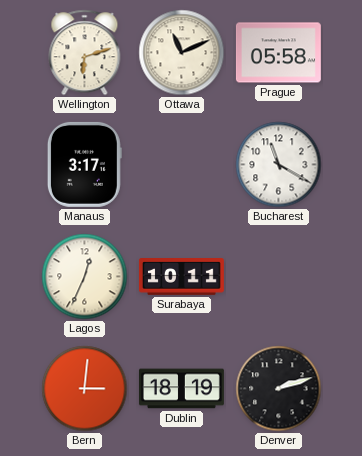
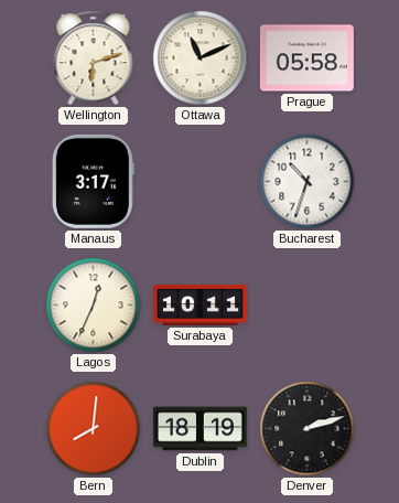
Bucharest: 11:20 -> 10:33 (308, 182)
Bern: 3:01 -> 8:01 (94, 429)
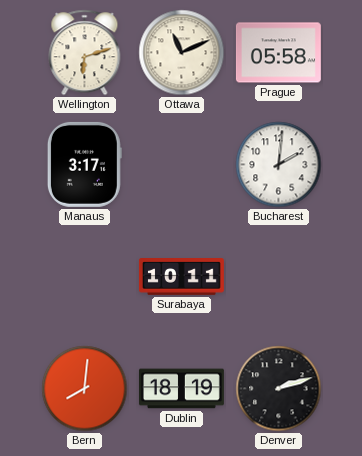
Bucharest: 10:33 -> 2:01 (279, 165)
Lagos: 12:34 -> none (94, 306)
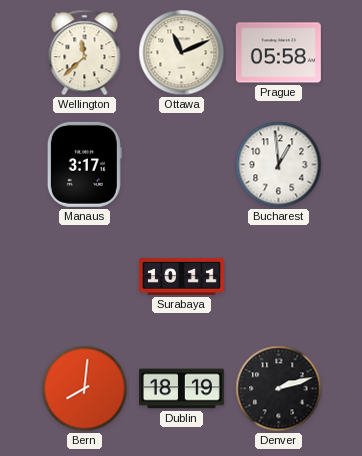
Wellington: 6:12 -> 11:38 (85, 53)
Bucharest: 2:01 -> 12:59 (279, 165)
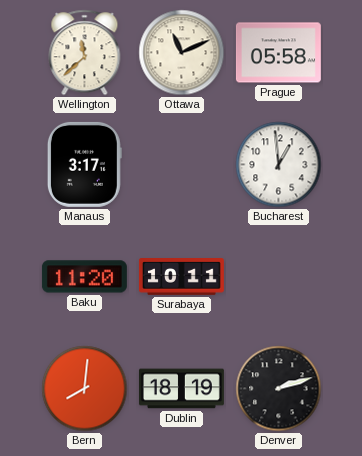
Baku: none -> 11:20 (84, 277)
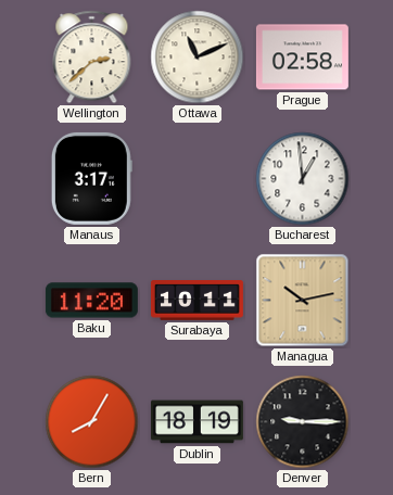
Wellington: 11:38 -> 2:38 (92, 58)
Prague: 05:58 -> 02:58 (302, 58)
Managua: none -> 10:13 (303, 301)
Bern: 8:01 -> 8:05 (92, 422)
Denver: 2:12 -> 9:15 (303, 422)
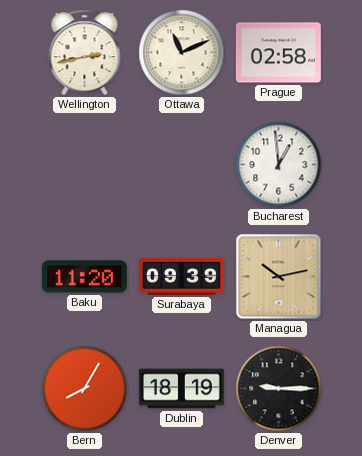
Wellington: 2:38 -> 2:43 (85, 53)
Manaus: 3:17 -> none (91, 178)
Surabaya: 10:11 -> 09:39 (181, 277)
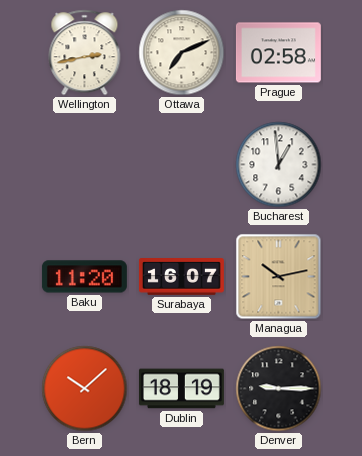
Ottawa: 11:11 -> 7:11 (182, 53)
Surabaya: 09:39 -> 16:07 (181, 277)
Bern: 8:05 -> 10:08 (85, 389)
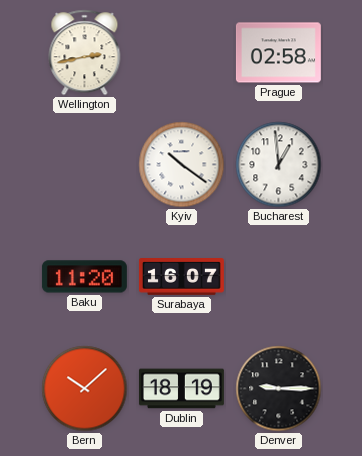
Ottawa: 7:11 -> none (182, 53)
Kyiv: none -> 10:21 (182, 165)
Managua: 10:13 -> none (279, 277)
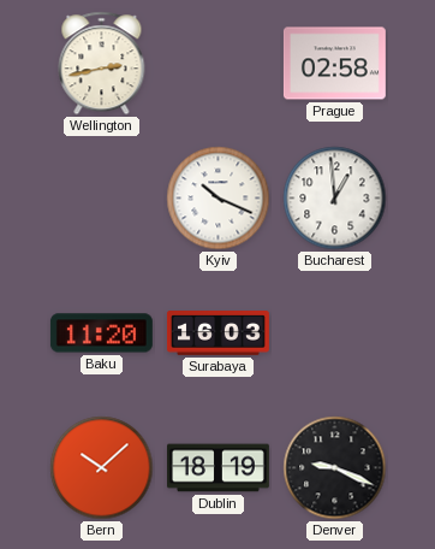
Kyiv: 10:21 -> 10:19 (219, 199)
Surabaya: 16:07 -> 16:03 (218, 333)
Denver: 9:15 -> 9:19 (335, 468)
